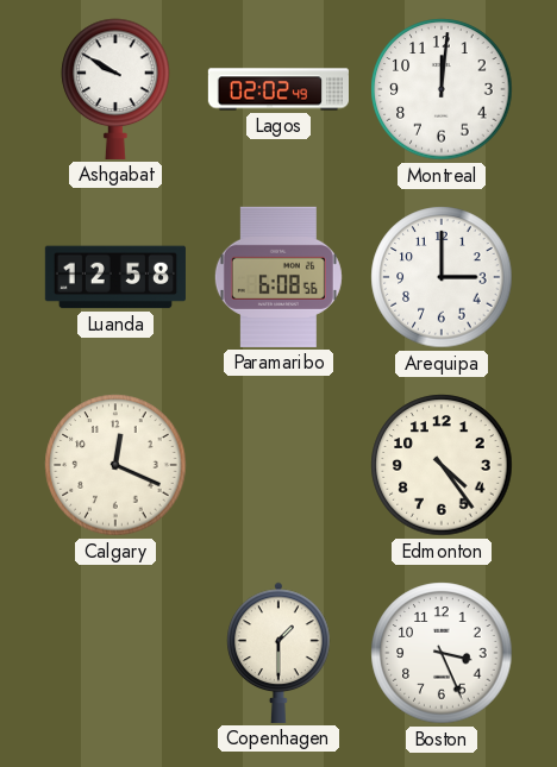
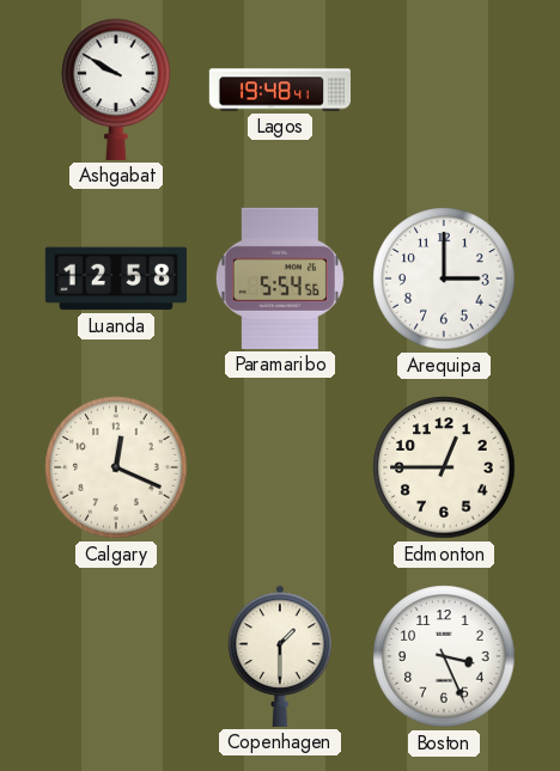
Lagos: 02:02 -> 19:48 (279, 90)
Montreal: 12:01 -> none (442, 89)
Paramaribo: 6:08 -> 5:54 (280, 279)
Edmonton: 4:24 -> 12:45 (444, 467)
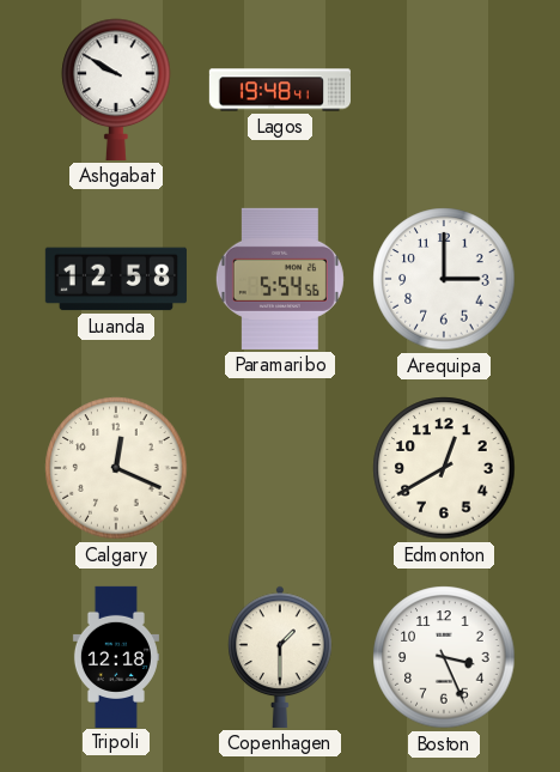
Edmonton: 12:45 -> 12:40 (444, 468)
Tripoli: none -> 12:18 (116, 656)
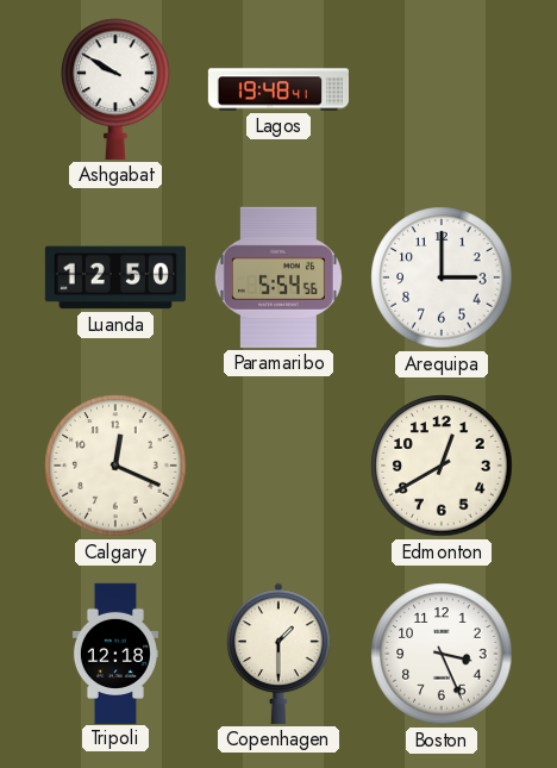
Luanda: 12:58 -> 12:50 (115, 277)
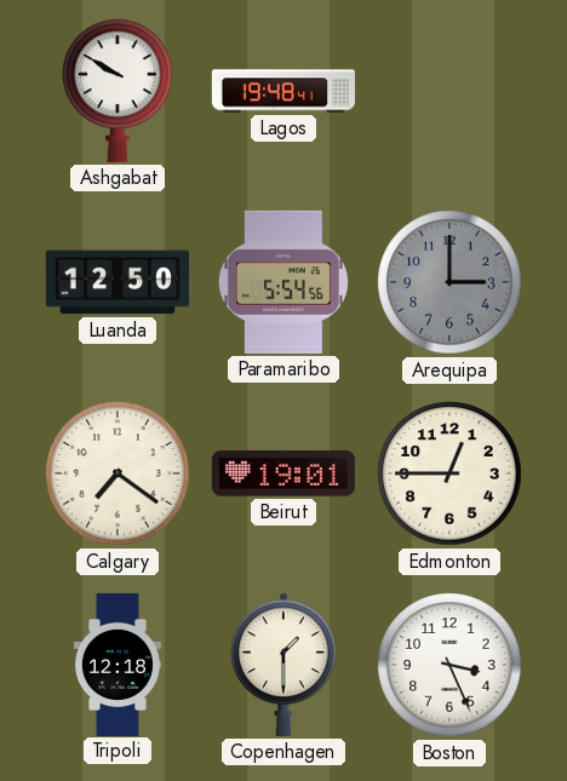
Arequipa dial: white -> grey (449, 282)
Calgary: 12:19 -> 7:21 (118, 473)
Beirut: none -> 19:01 (283, 475)
Edmonton: 12:40 -> 12:45 (449, 473)
